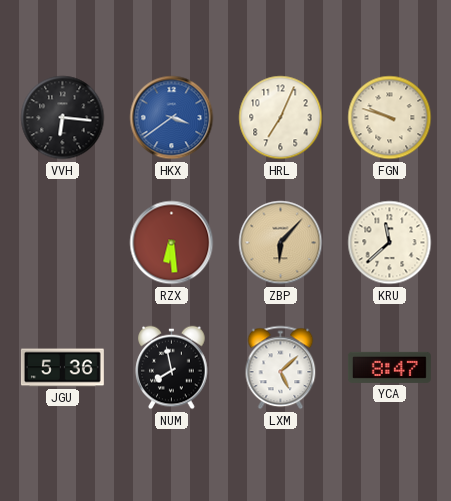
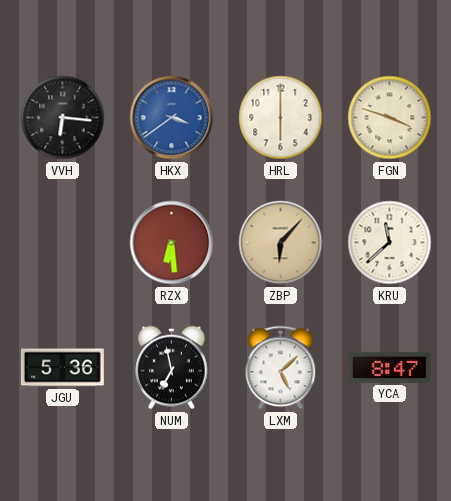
HRL: 7:04 -> 6:00 (281, 118)
FGN: 9:48 -> 3:48 (390, 118)
NUM: 7:58 -> 6:58 (172, 368)
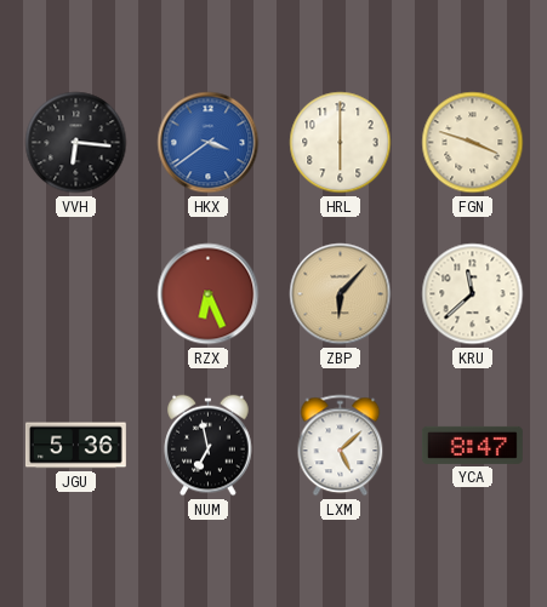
RZX: 6:29 -> 6:26 (209, 294)
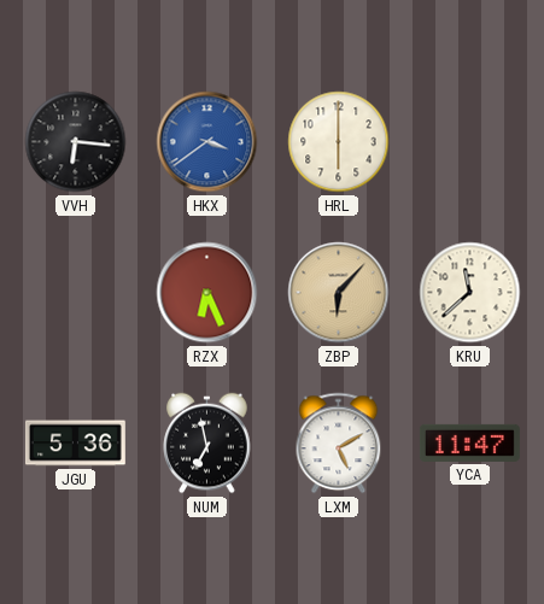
FGN: 3:48 -> none (473, 143)
LXM: 5:08 -> 5:10 (339, 444)
YCA: 8:47 -> 11:47 (469, 442)
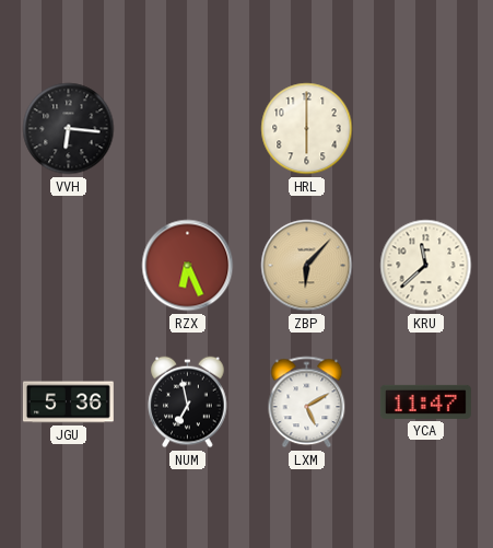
HKX: 3:39 -> none (207, 142)
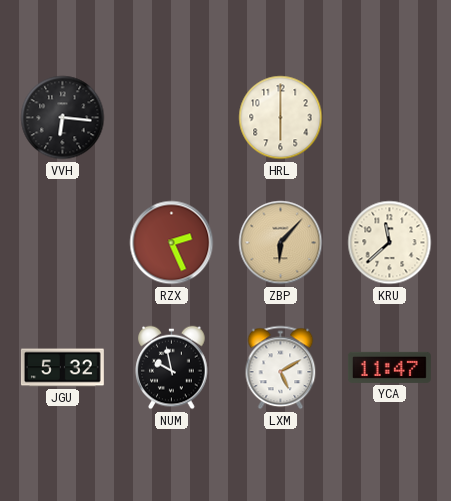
RZX: 6:26 -> 2:26 (172, 243)
JGU: 5:36 -> 5:32 (62, 368)
NUM: 6:58 -> 9:58 (172, 368)
